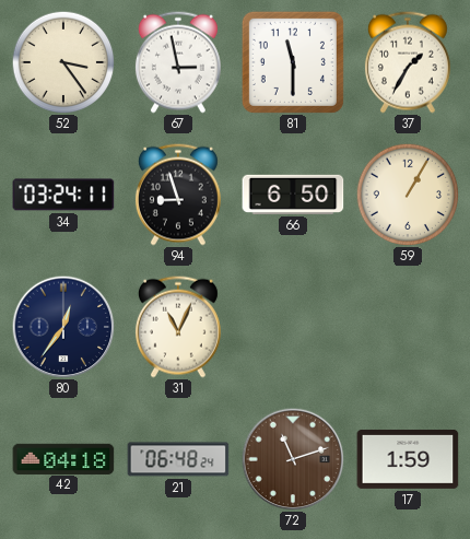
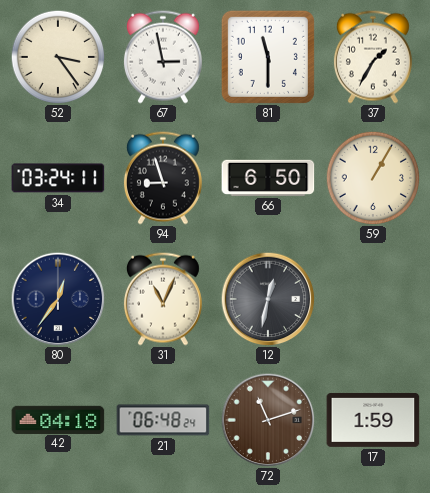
12: none -> 12:32 (268, 299)
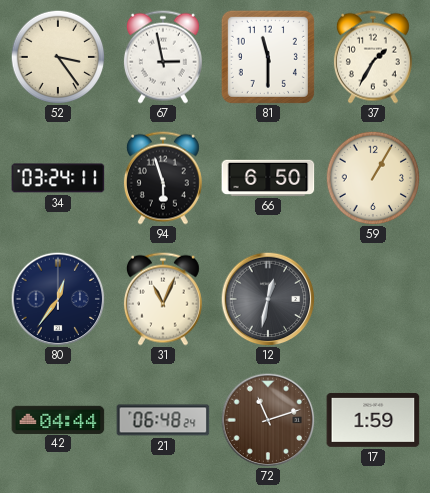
94: 8:57 -> 5:57 (163, 178)
42: 04:18 -> 04:44 (58, 419)
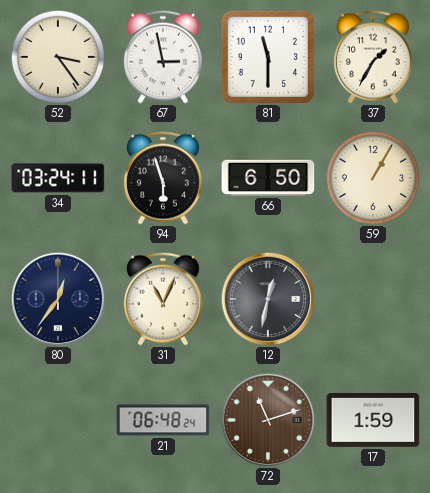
42: 04:44 -> none (58, 419)
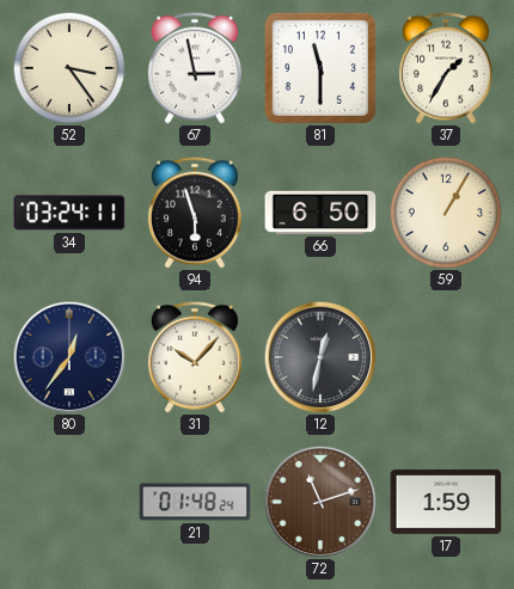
31: 11:04 -> 10:07 (195, 357)
21: 06:48 -> 01:48 (195, 502)
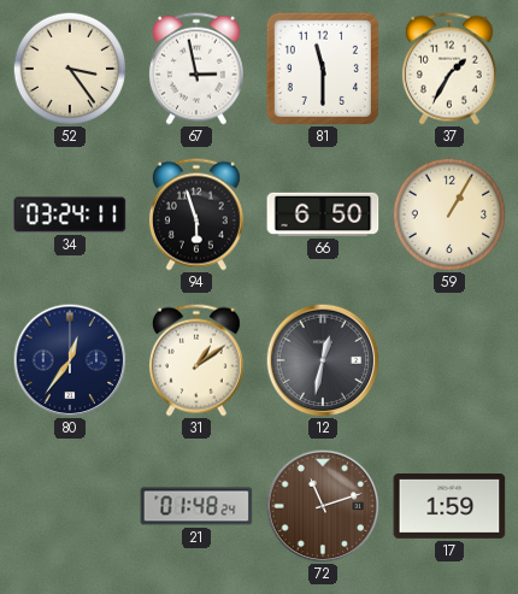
31: 10:07 -> 1:09 (196, 360)
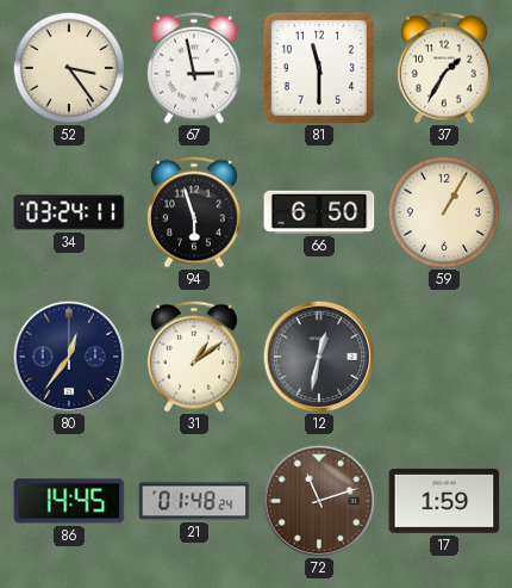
86: none -> 14:45 (69, 501)
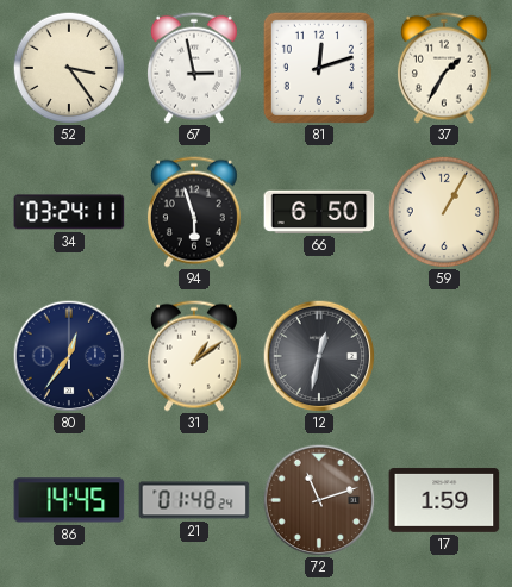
81: 11:30 -> 12:12 (319, 68)
